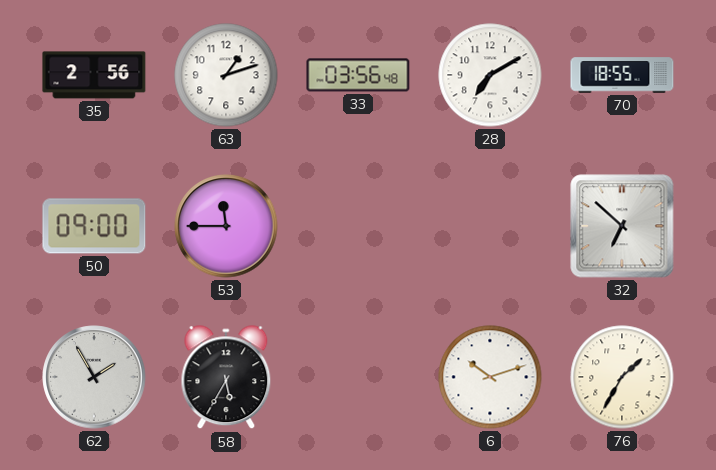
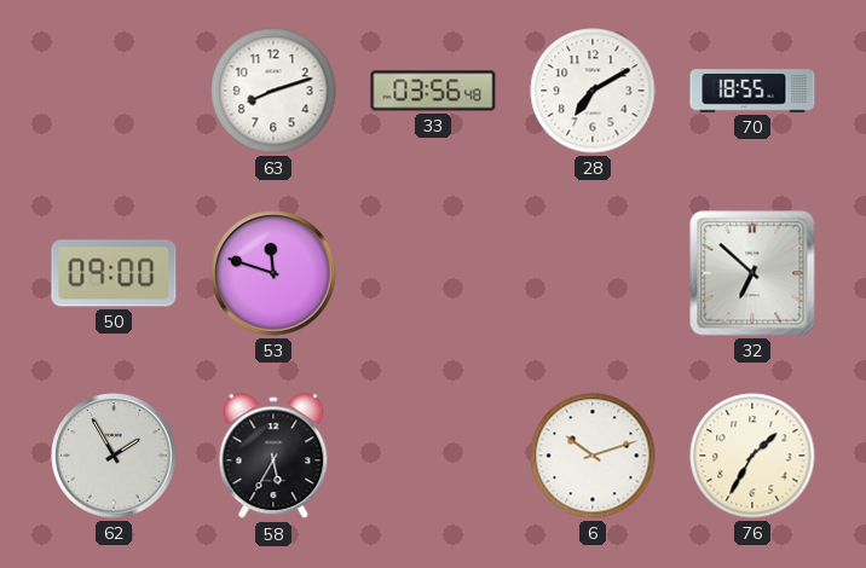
35: 2:56 -> none (94, 75)
63: 1:12 -> 8:12 (273, 91)
53: 11:45 -> 11:48 (273, 273)
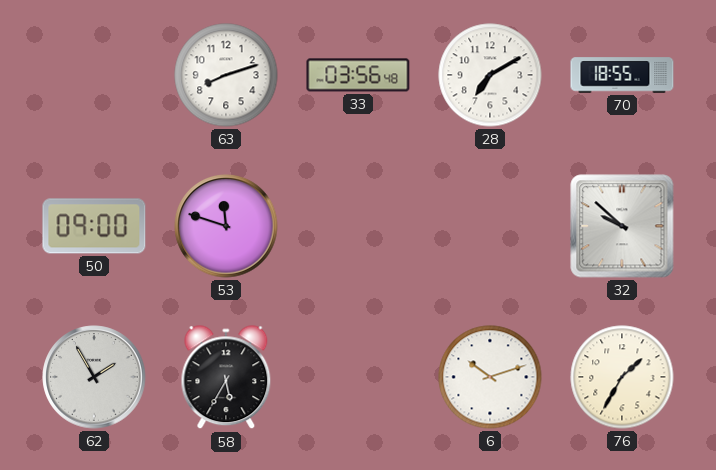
32: 6:52 -> 9:52 (622, 226)
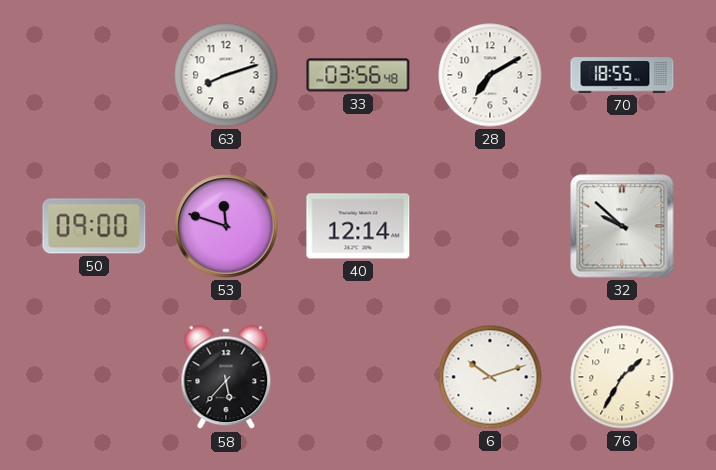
40: none -> 12:14 (358, 226)
62: 1:55 -> none (94, 377)
58: 5:35 -> 5:37 (226, 378)
